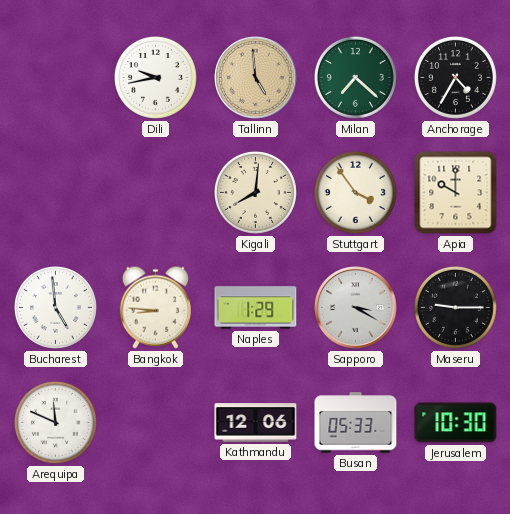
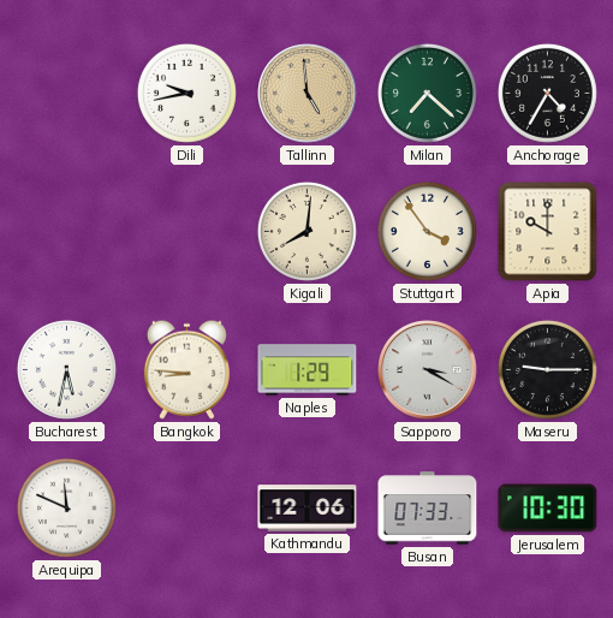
Bucharest: 4:59 -> 5:32 (66, 369)
Busan: 05:33 -> 07:33 (428, 509)
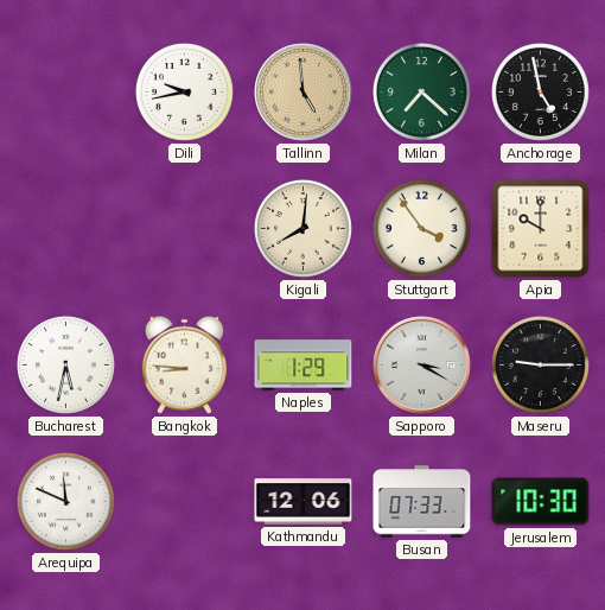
Anchorage: 4:35 -> 4:58 (540, 91)
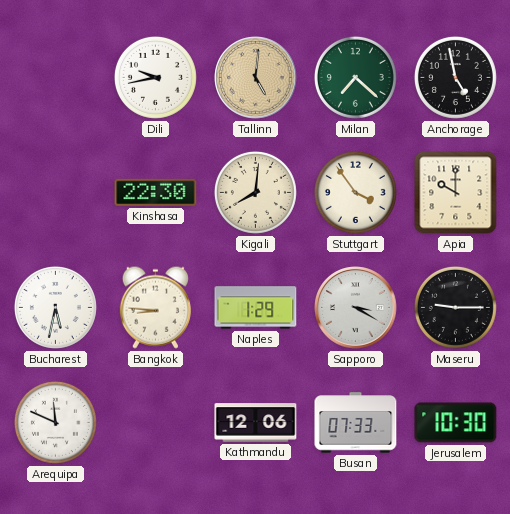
Tallinn: 4:59 -> 5:01 (256, 78)
Kinshasa: none -> 22:30 (156, 192)
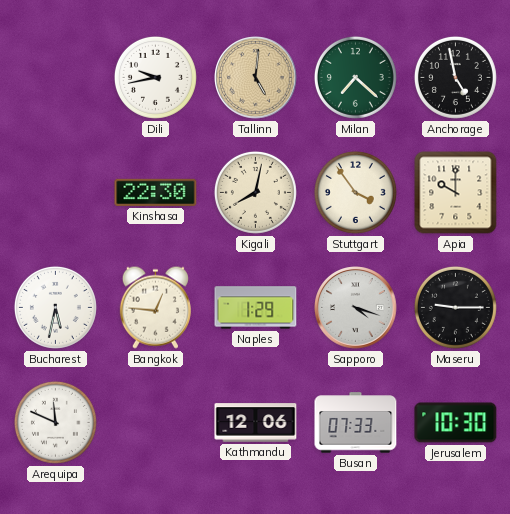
Kigali: 8:01 -> 8:02 (255, 192)
Bangkok: 8:46 -> 12:46 (155, 307)
Sapporo: 3:20 -> 4:18 (356, 308)
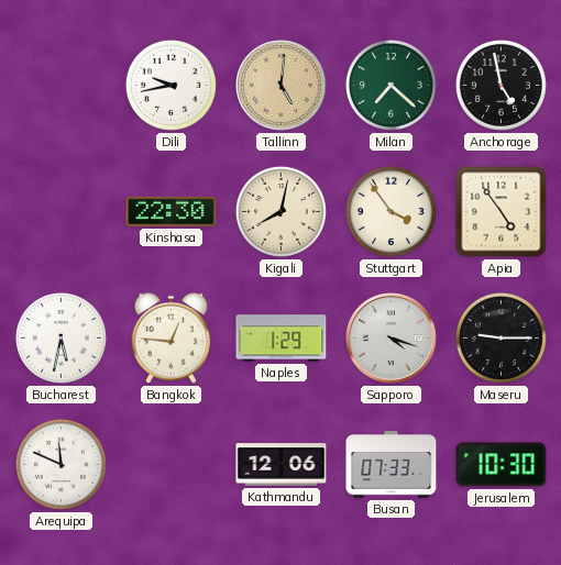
Apia: 10:00 -> 4:54 (502, 212)
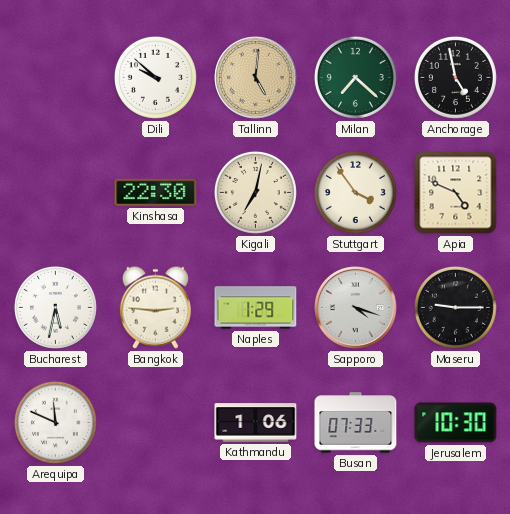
Dili: 9:43 -> 9:52 (155, 77)
Kigali: 8:02 -> 7:02 (255, 192)
Apia: 4:54 -> 4:49 (456, 193)
Bangkok: 12:46 -> 2:46 (155, 307)
Kathmandu: 12:06 -> 1:06 (256, 423)
